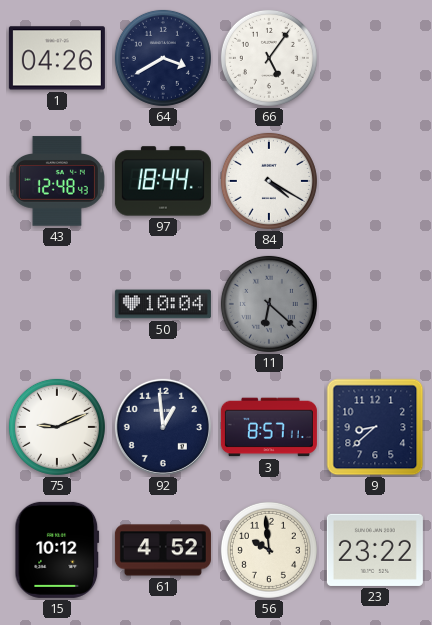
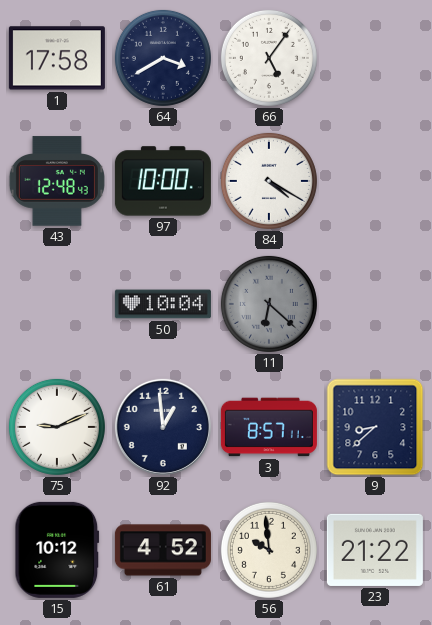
1: 04:26 -> 17:58 (57, 58)
97: 18:44 -> 10:00 (163, 181)
23: 23:22 -> 21:22 (375, 550)
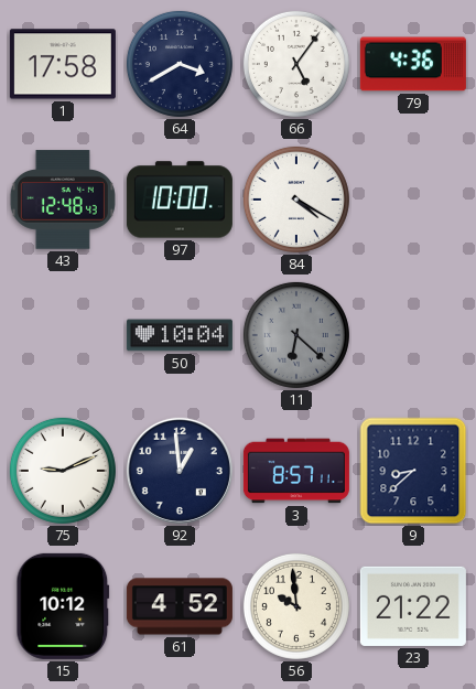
79: none -> 4:36 (413, 64)
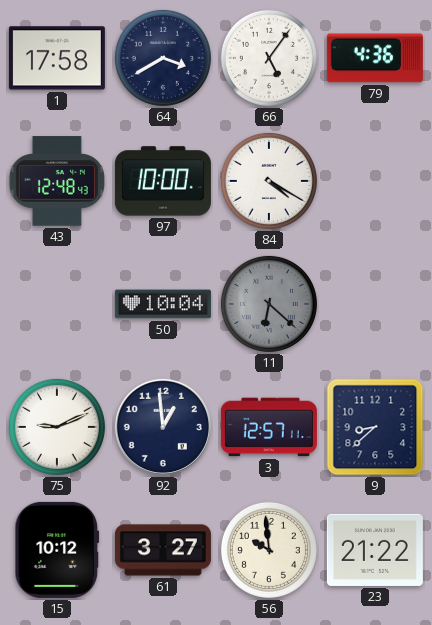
3: 8:57 -> 12:57 (269, 427)
61: 4:52 -> 3:27 (163, 550)
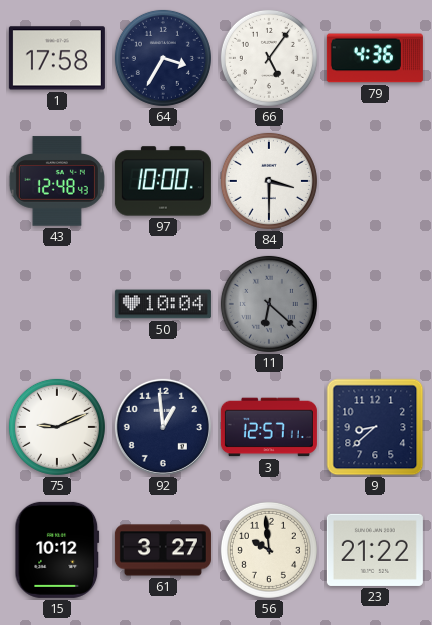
64: 3:40 -> 3:35 (163, 58)
84: 4:20 -> 3:30 (269, 181)
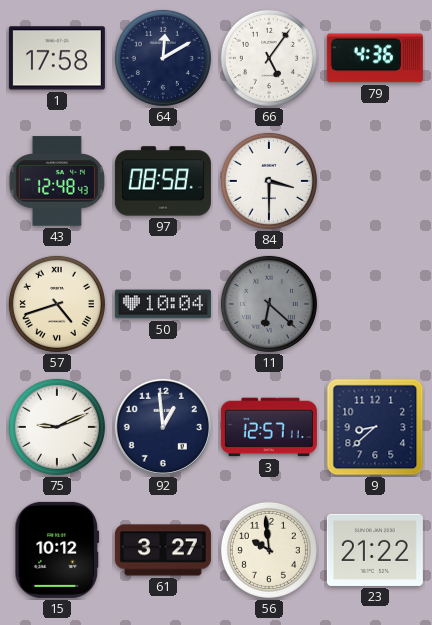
64: 3:35 -> 12:10 (163, 58)
97: 10:00 -> 08:58 (163, 181)
57: none -> 4:42 (57, 304)
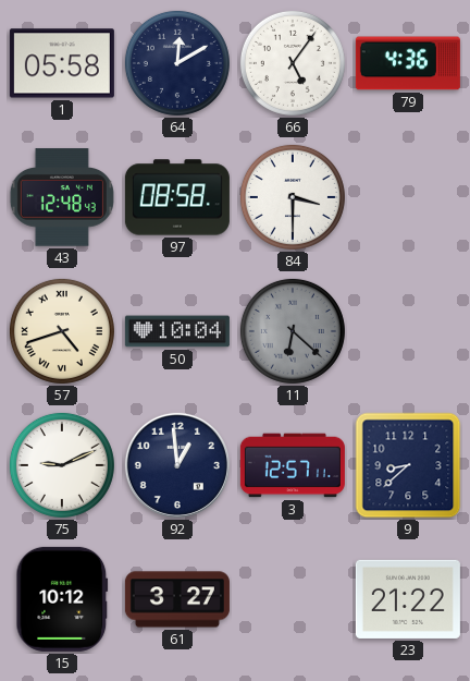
1: 17:58 -> 05:58 (62, 63)
56: 9:59 -> none (269, 550)
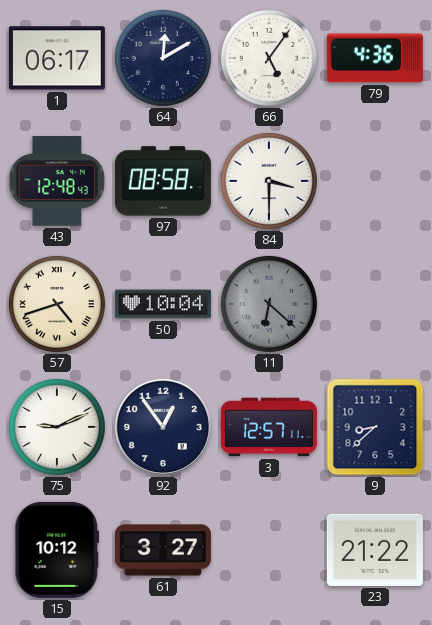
1: 05:58 -> 06:17 (57, 58)
92: 12:59 -> 12:54 (163, 427)
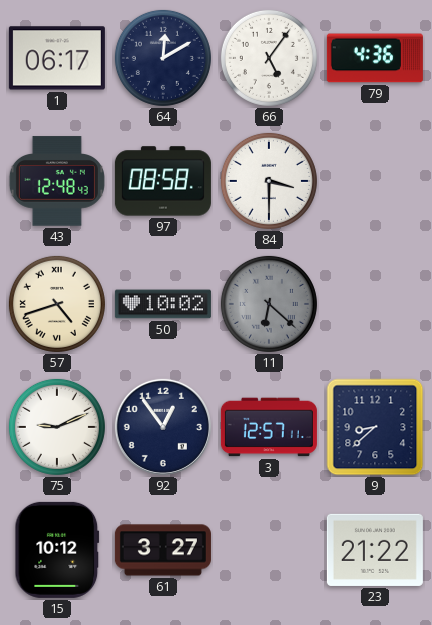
50: 10:04 -> 10:02 (163, 304)
